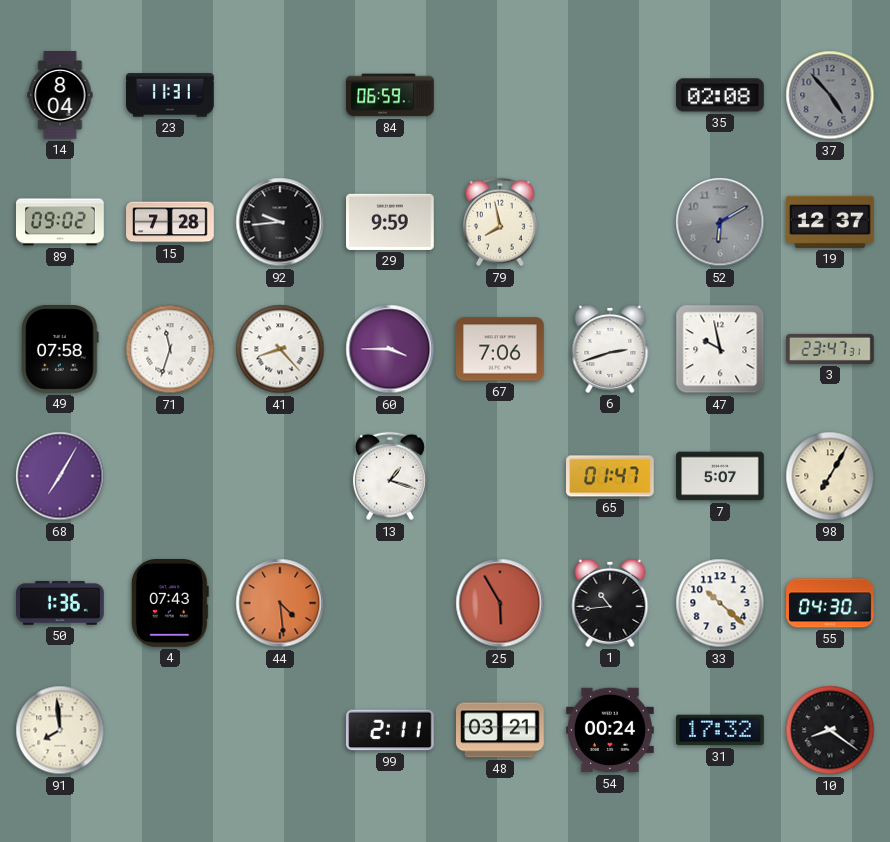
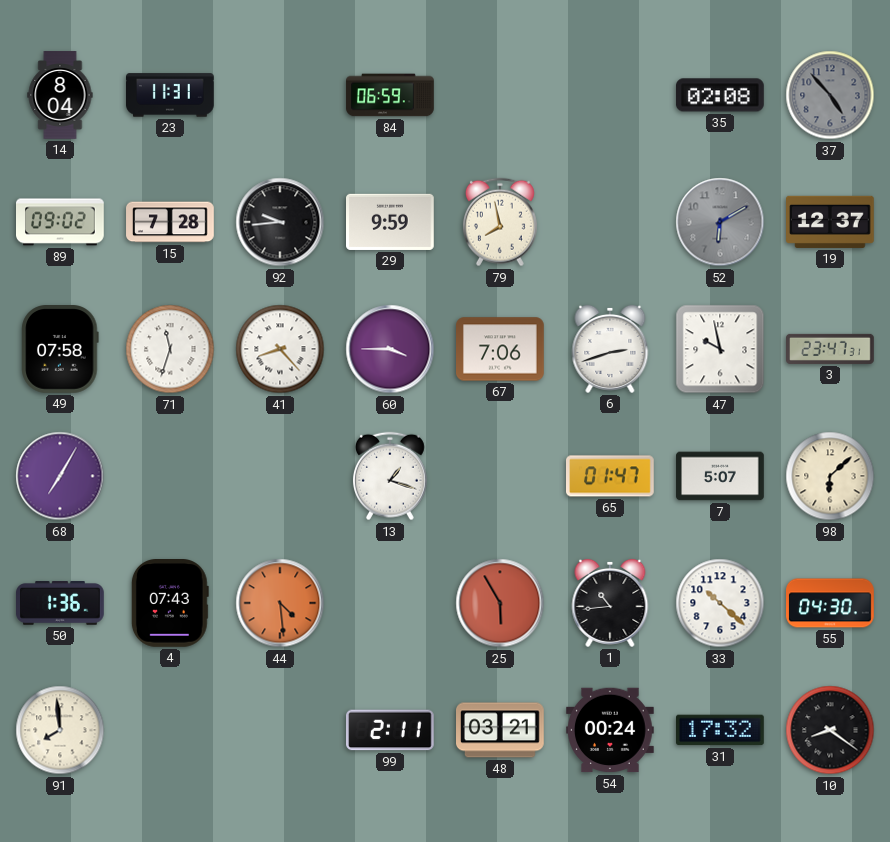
98: 7:05 -> 6:08 (830, 476)
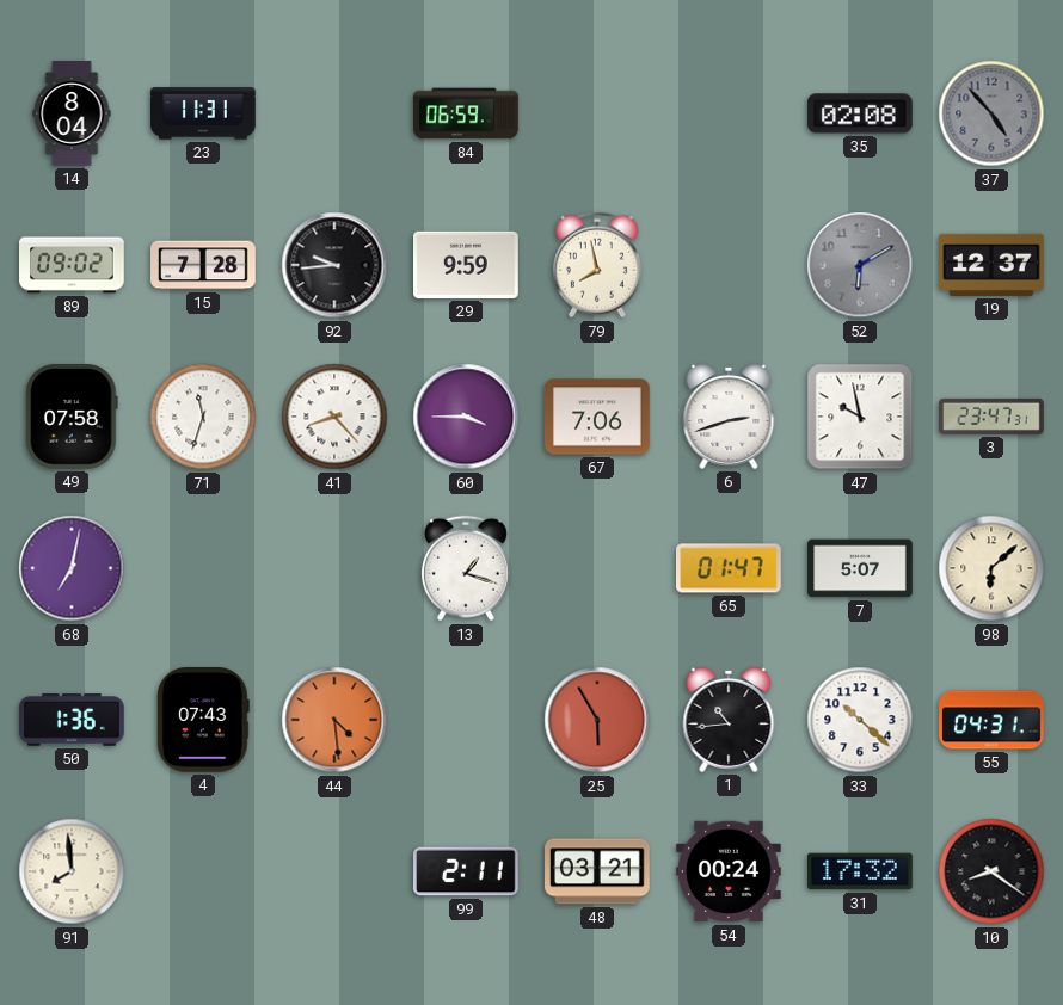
68: 7:05 -> 7:02 (72, 568)
55: 04:30 -> 04:31 (991, 720)
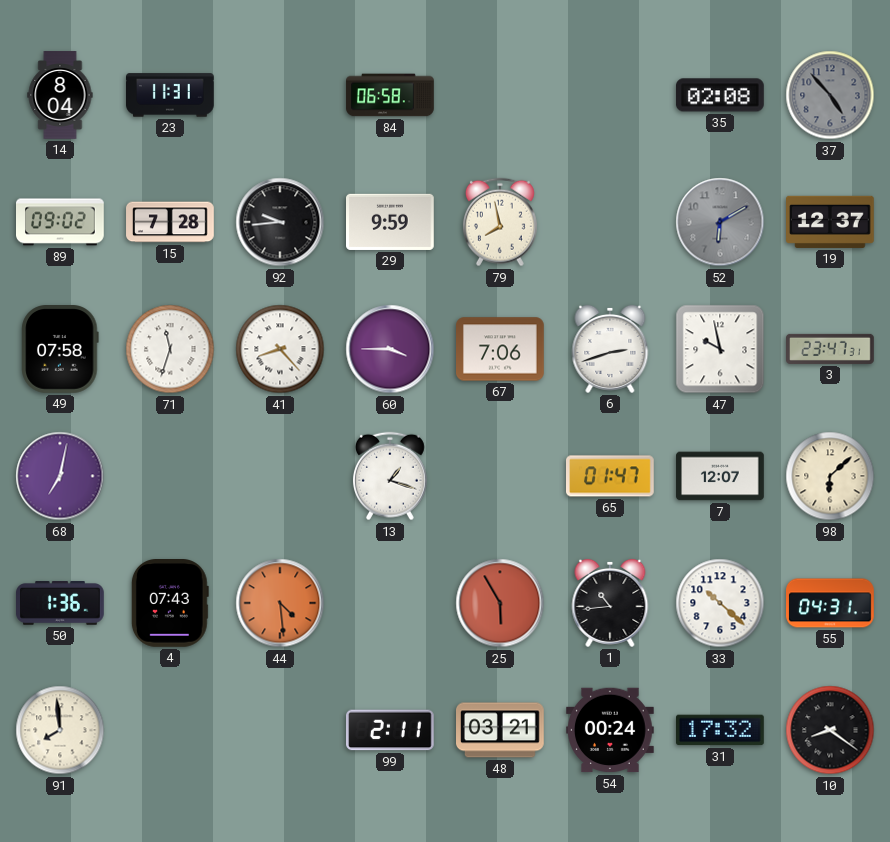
84: 06:59 -> 06:58 (390, 95)
7: 5:07 -> 12:07 (720, 476)
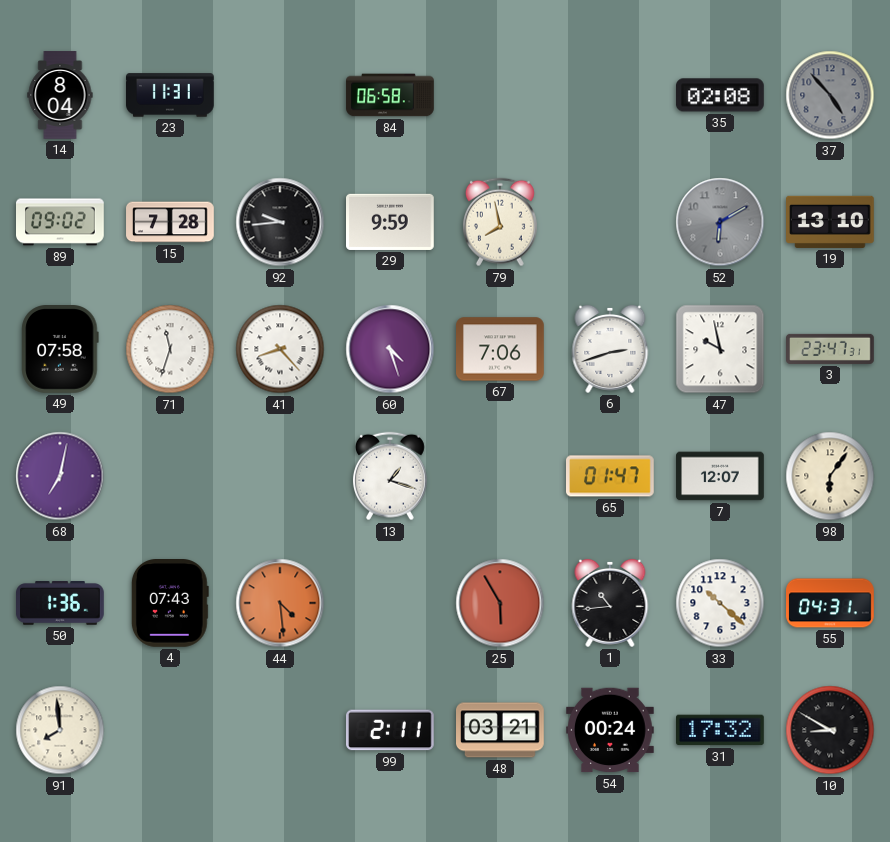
19: 12:37 -> 13:10 (831, 222)
60: 3:45 -> 4:27 (390, 349)
98: 6:08 -> 6:06 (830, 476)
10: 8:21 -> 8:50 (830, 730)
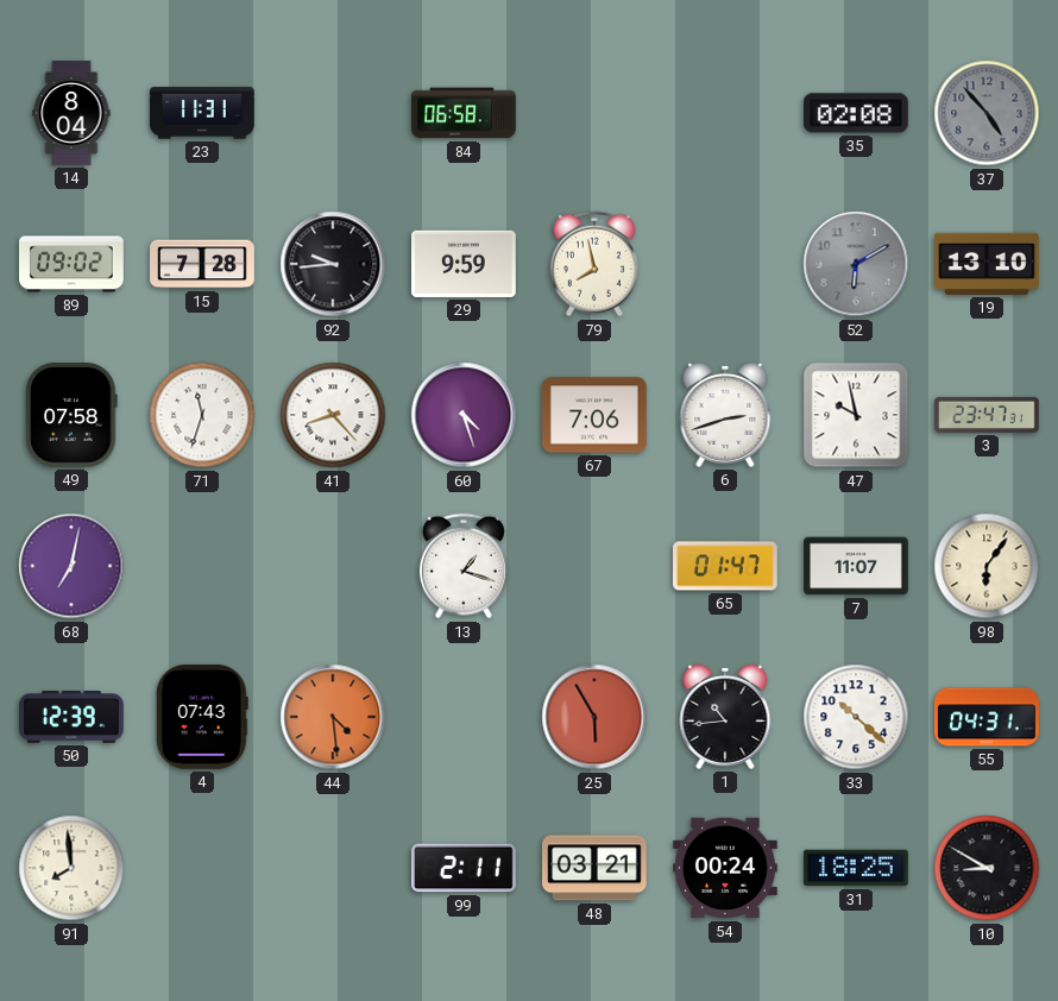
7: 12:07 -> 11:07 (856, 566)
50: 1:36 -> 12:39 (73, 718)
31: 17:32 -> 18:25 (857, 868)
